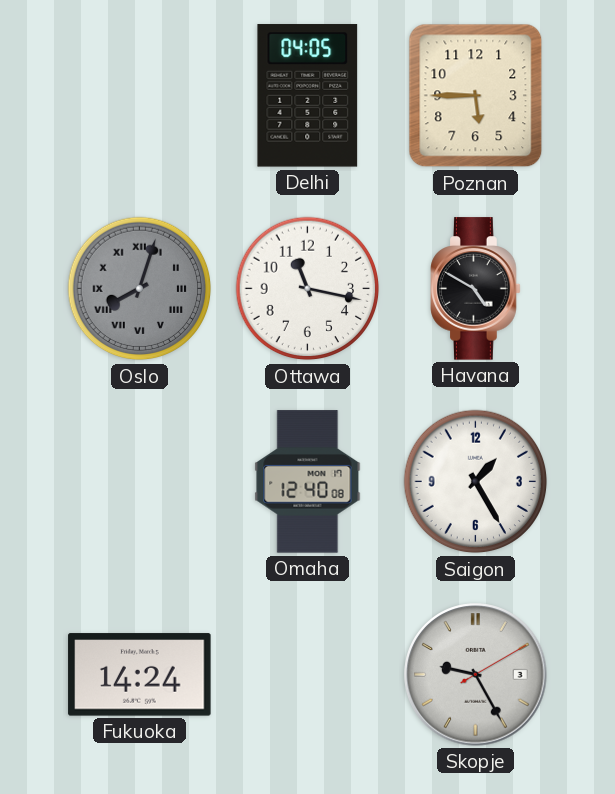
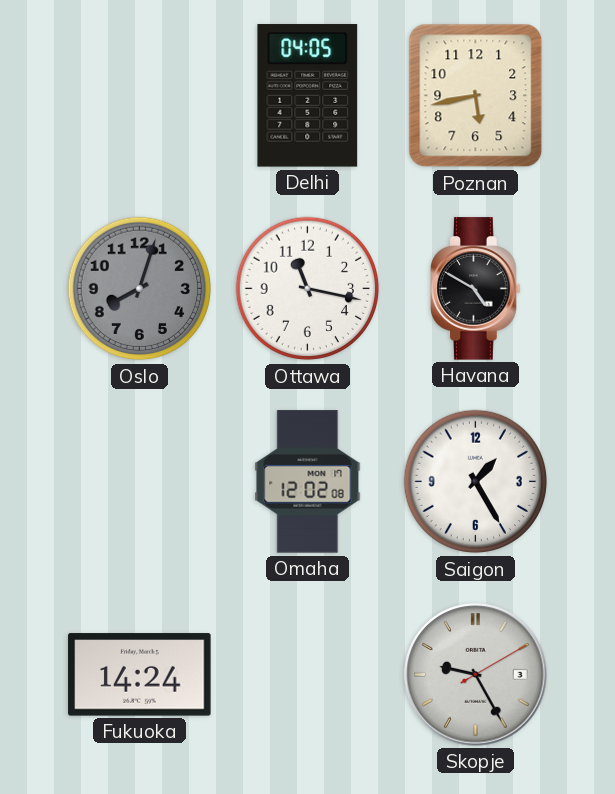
Poznan: 5:45 -> 5:43 (476, 96)
Oslo numerals: Roman -> Arabic (140, 289)
Omaha: 12:40 -> 12:02 (308, 482)
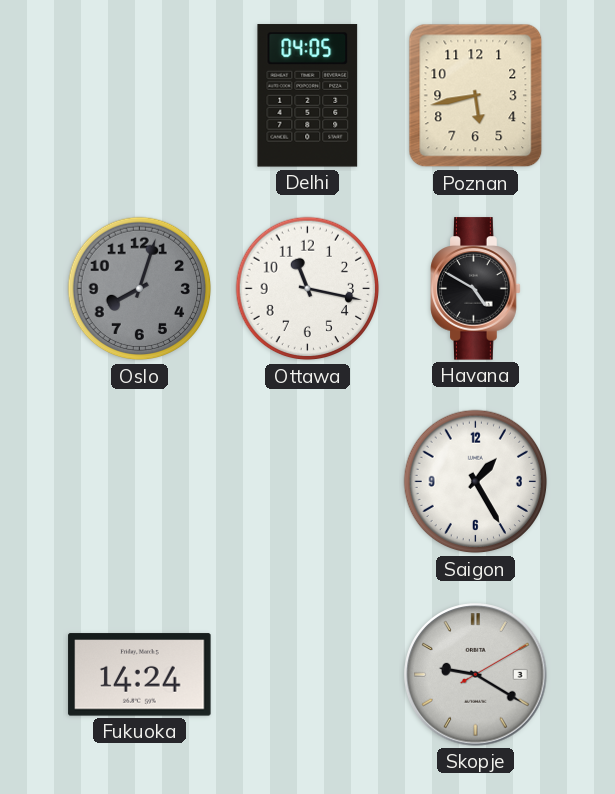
Omaha: 12:02 -> none (308, 482)
Skopje: 9:25 -> 9:20 (476, 675)
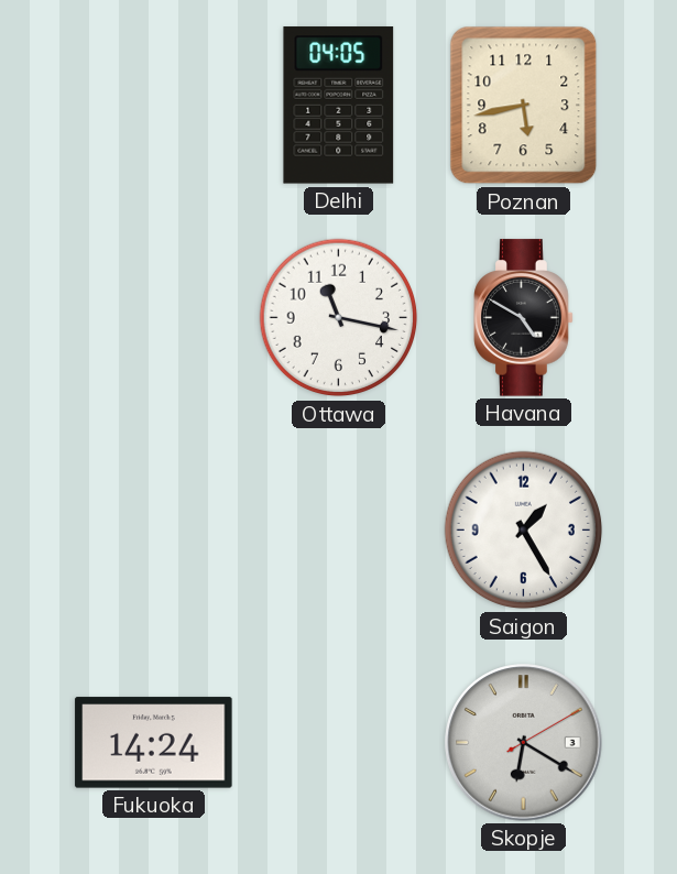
Oslo: 8:03 -> none (140, 289)
Skopje: 9:20 -> 6:20 (524, 743)
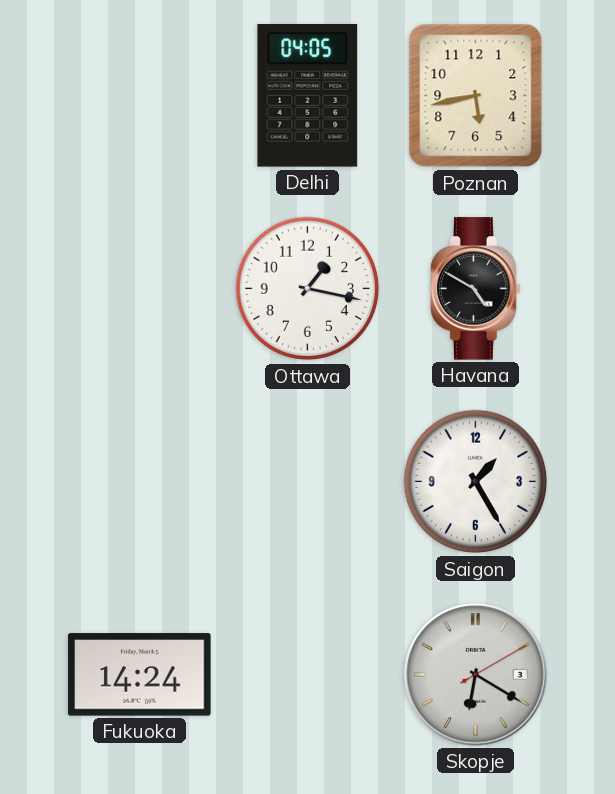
Ottawa: 11:17 -> 1:17 (308, 289)
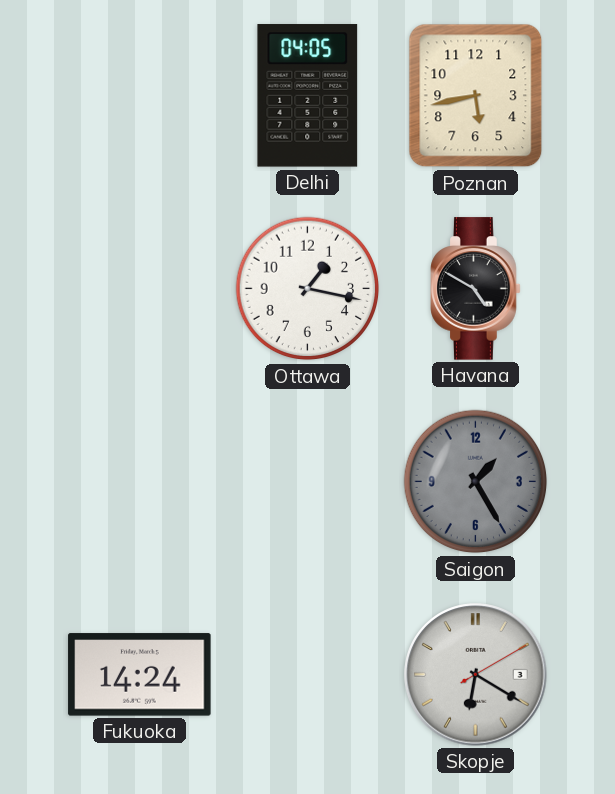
Saigon dial: white -> grey (476, 482)
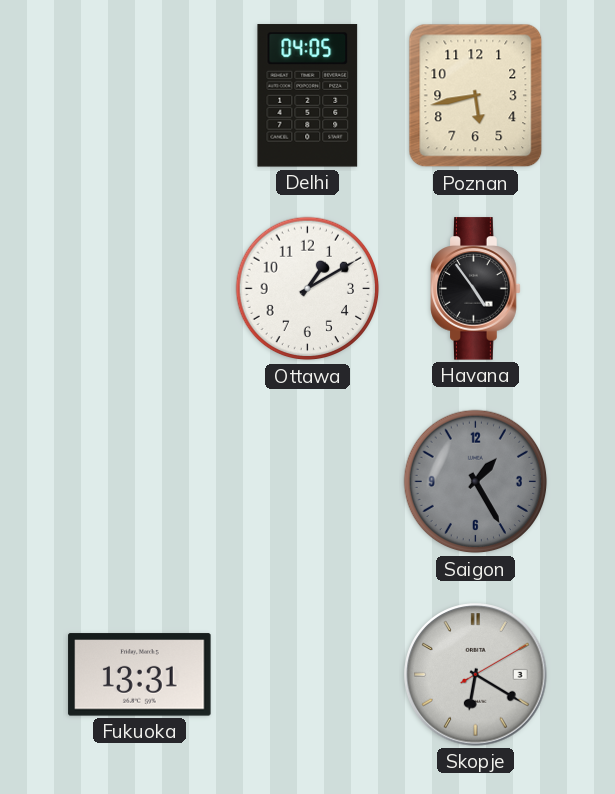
Ottawa: 1:17 -> 1:10 (308, 289)
Havana: 4:50 -> 4:54 (476, 289)
Fukuoka: 14:24 -> 13:31 (140, 675)
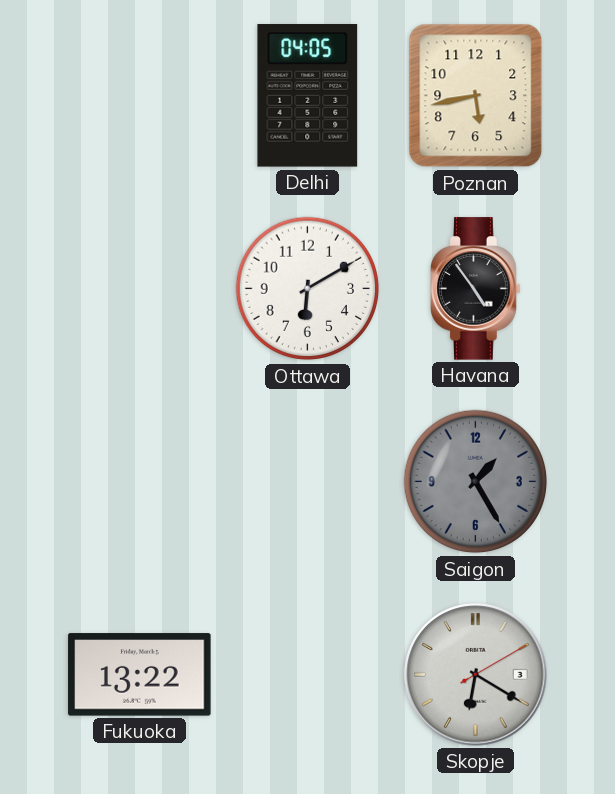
Ottawa: 1:10 -> 6:10 (308, 289)
Fukuoka: 13:31 -> 13:22 (140, 675)
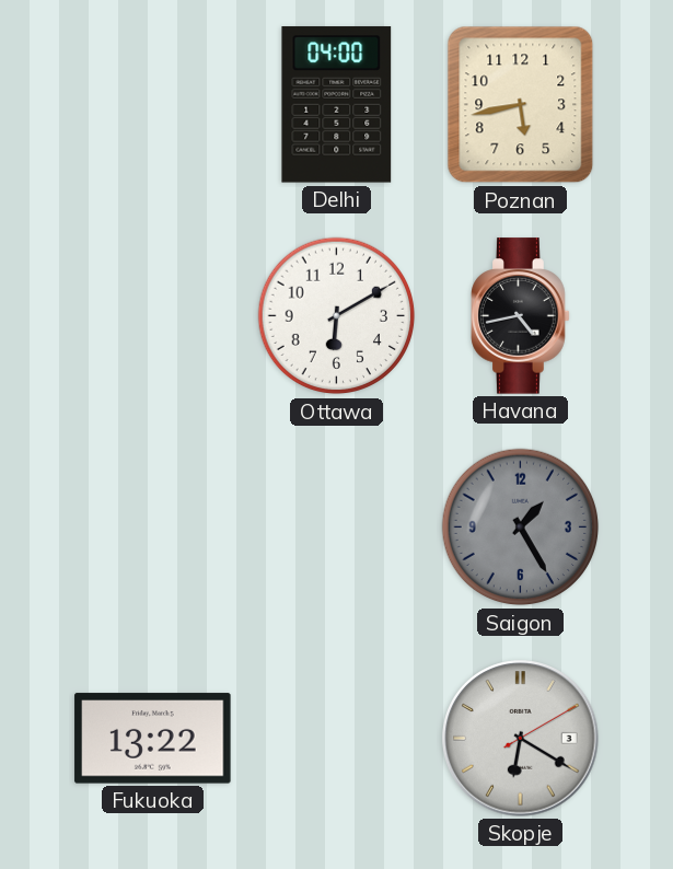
Delhi: 04:05 -> 04:00 (337, 105)
Havana: 4:54 -> 4:43 (521, 316)
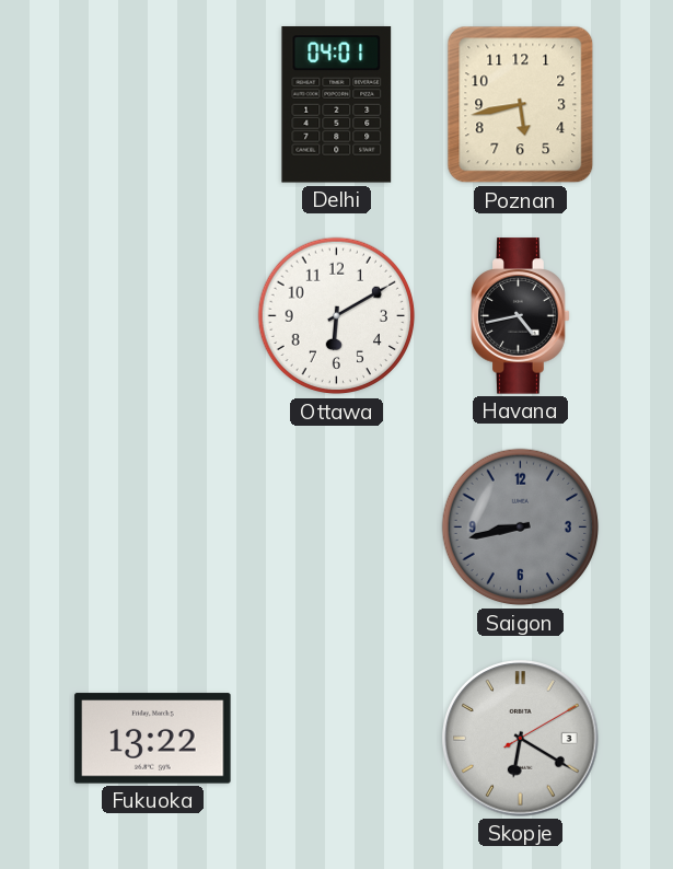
Delhi: 04:00 -> 04:01 (337, 105)
Saigon: 1:25 -> 8:43 (521, 528)
